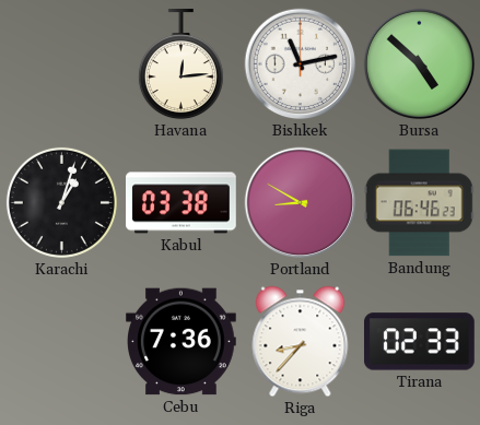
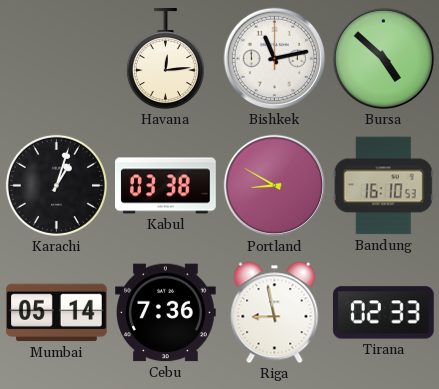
Bandung: 06:46 -> 16:10 (383, 186)
Mumbai: none -> 05:14 (57, 313)
Riga: 8:37 -> 8:58 (275, 313)
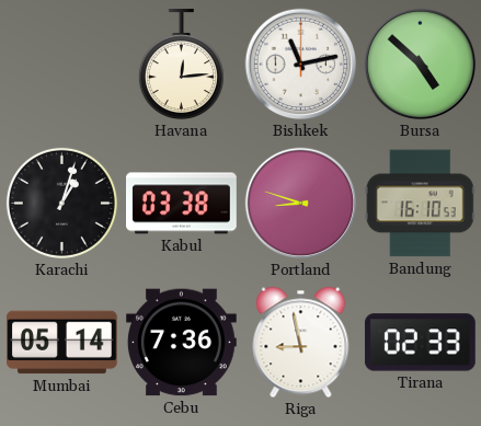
Portland: 8:50 -> 8:48 (301, 204)
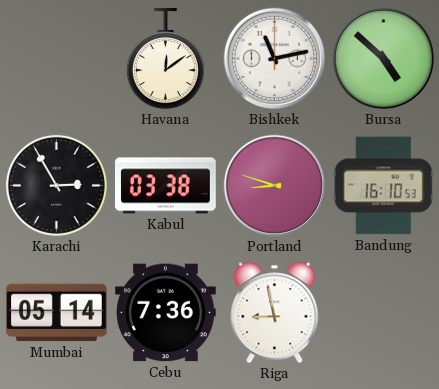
Havana: 12:14 -> 12:09 (165, 60)
Karachi: 1:03 -> 2:55 (56, 185)
Tirana: 02:33 -> none (420, 343)
